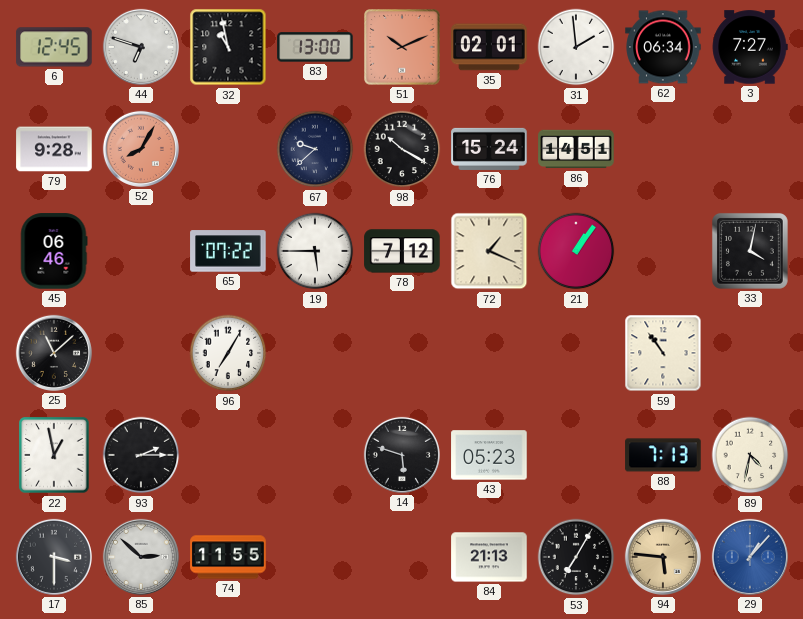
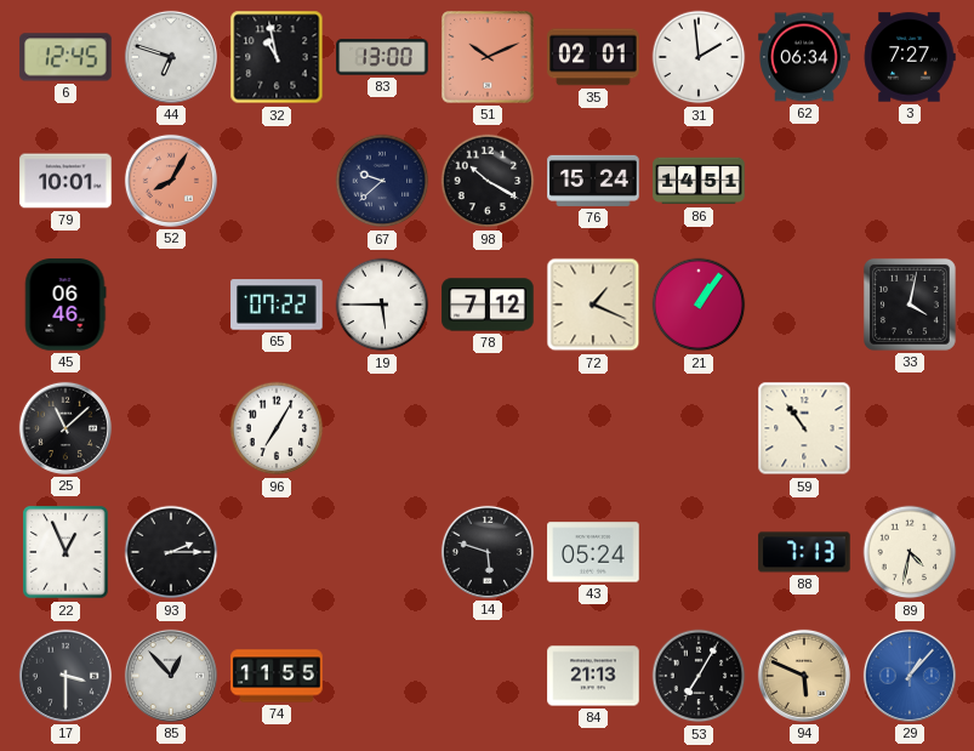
79: 9:28 -> 10:01 (65, 181)
22: 12:58 -> 12:56 (65, 552)
43: 05:23 -> 05:24 (593, 552)
85: 2:52 -> 12:53 (171, 676)
94: 5:46 -> 5:49 (804, 676)
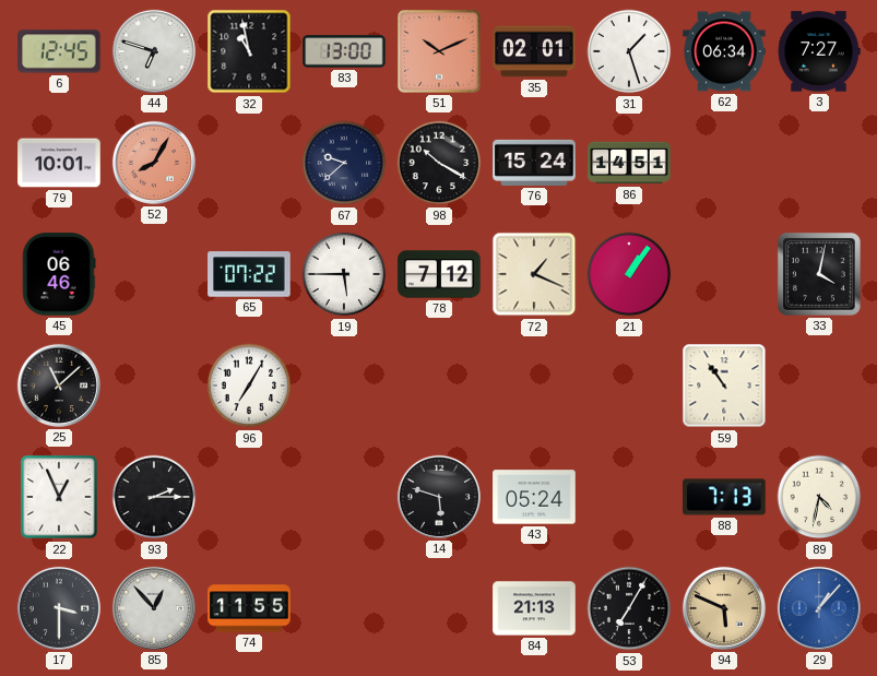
31: 1:59 -> 1:27 (629, 51)
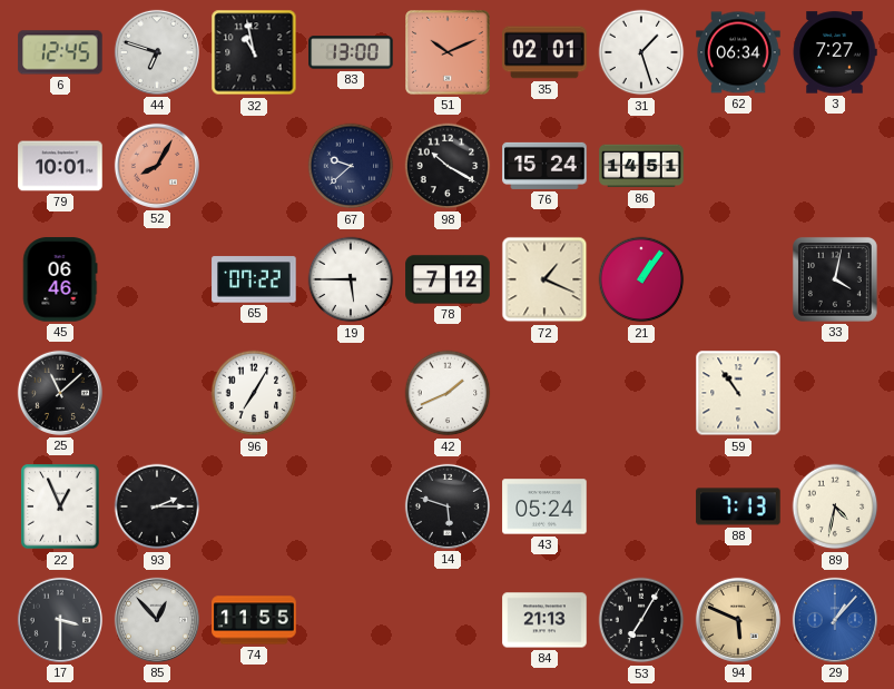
42: none -> 1:41 (448, 393)
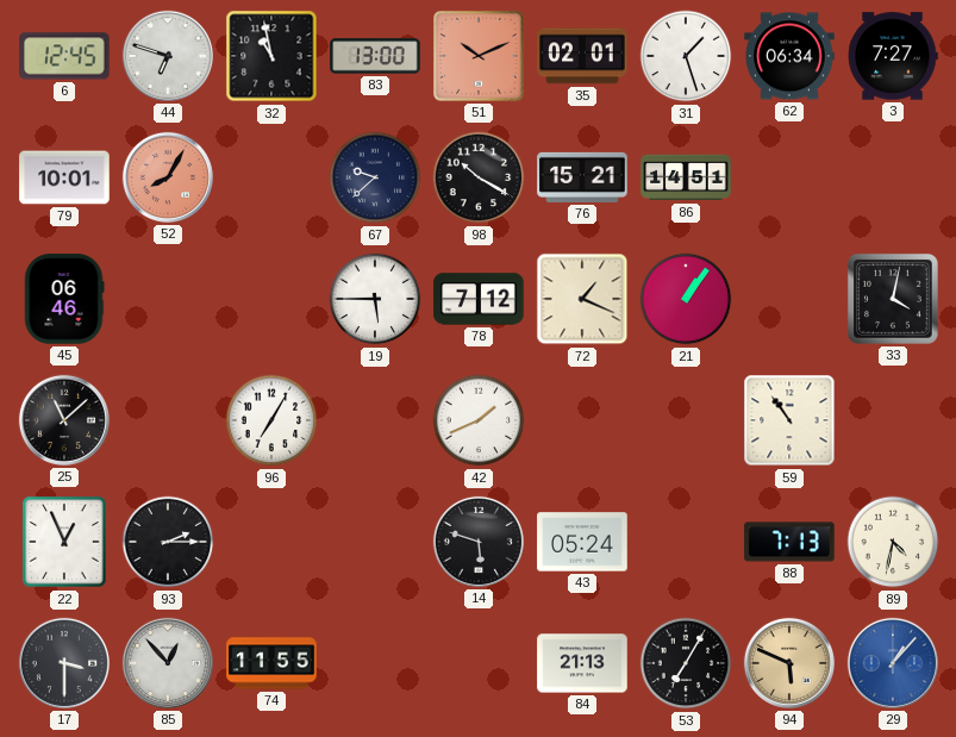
76: 15:24 -> 15:21 (582, 177)
65: 07:22 -> none (254, 279)
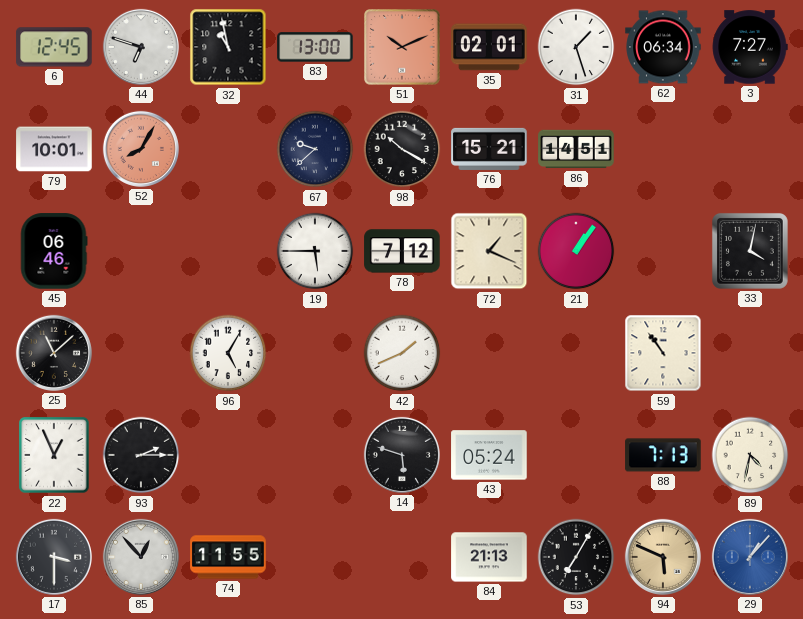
96: 7:05 -> 5:05 (228, 353)
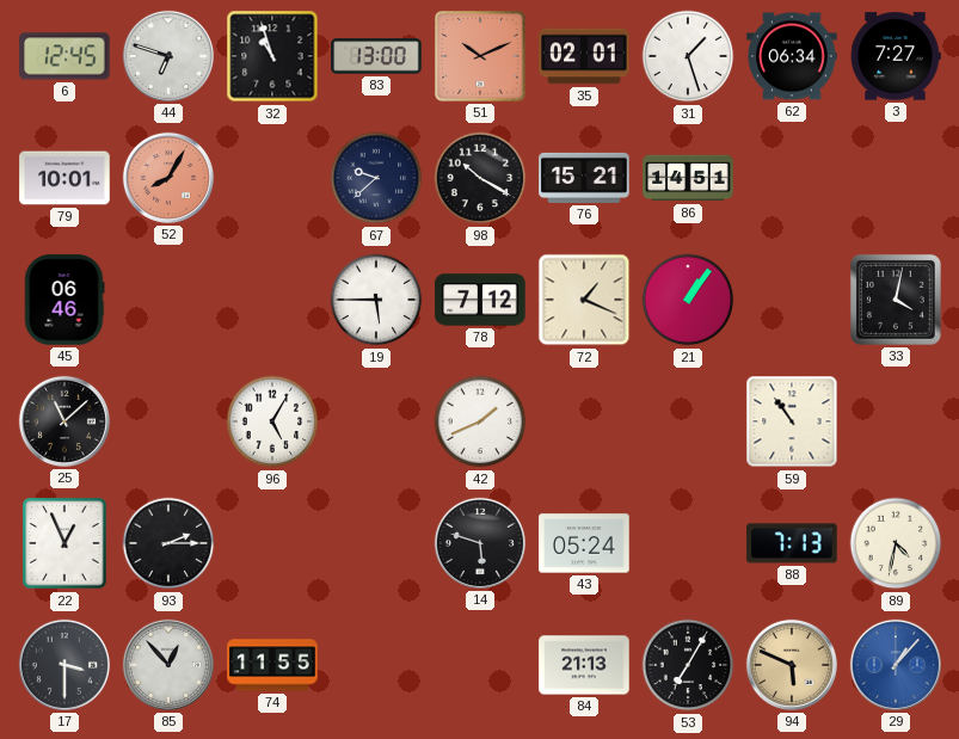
32: 10:58 -> 10:57 (272, 56)
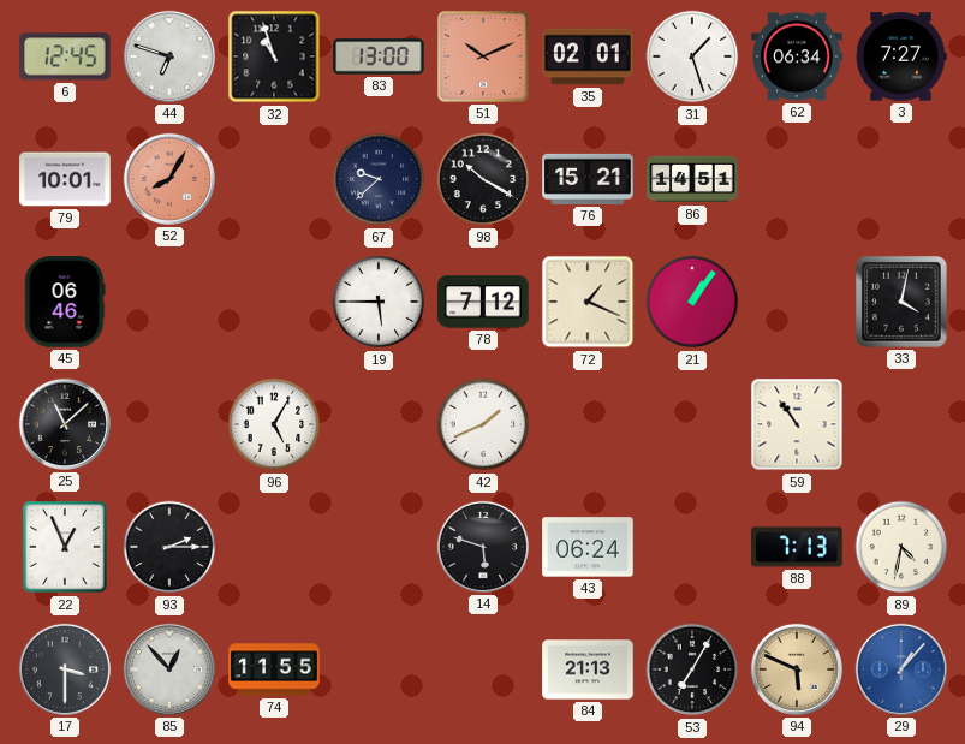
43: 05:24 -> 06:24 (588, 547)
